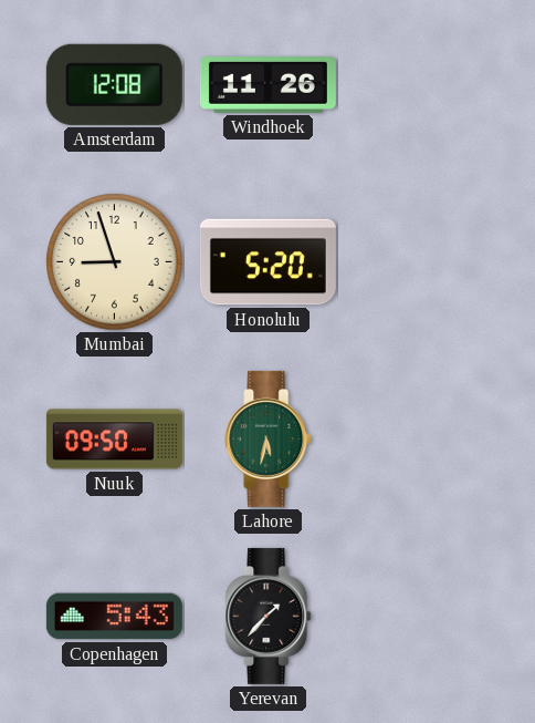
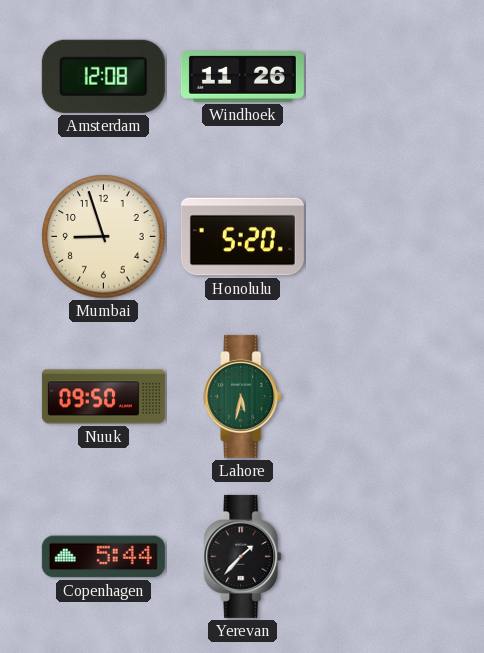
Copenhagen: 5:43 -> 5:44 (103, 557)
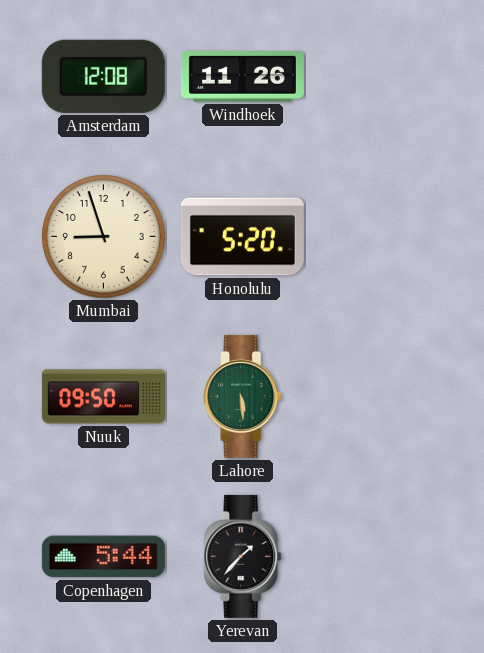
Lahore: 5:32 -> 5:29 (243, 396)
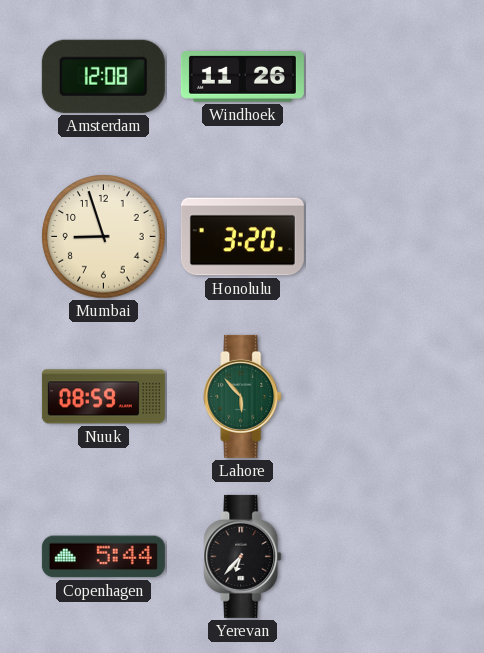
Honolulu: 5:20 -> 3:20 (242, 237)
Nuuk: 09:50 -> 08:59 (103, 397)
Lahore: 5:29 -> 5:53 (243, 396)
Yerevan: 1:37 -> 6:37 (243, 556)
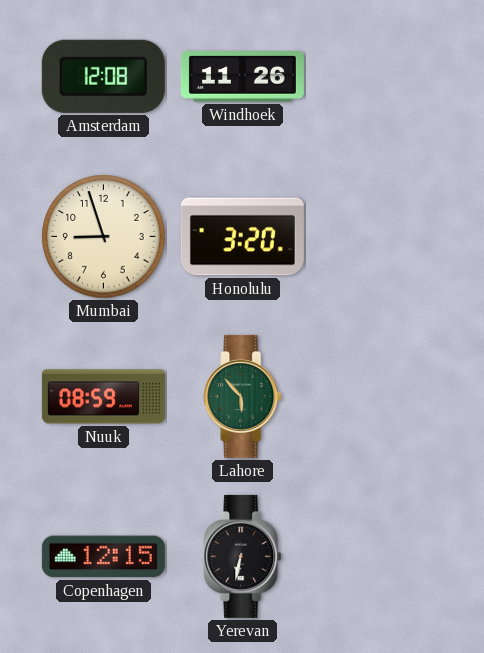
Copenhagen: 5:44 -> 12:15 (103, 557)
Yerevan: 6:37 -> 6:32 (243, 556)
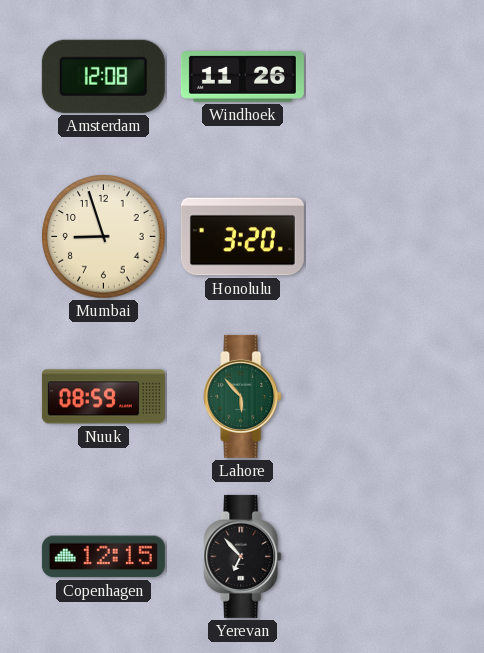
Yerevan: 6:32 -> 6:53 (243, 556)
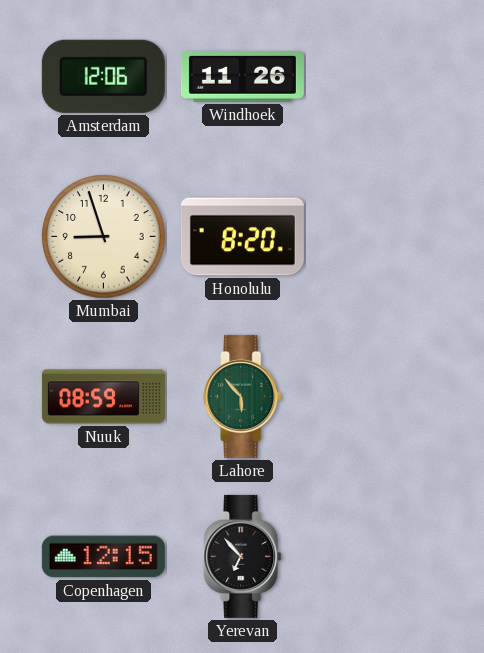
Amsterdam: 12:08 -> 12:06 (103, 76)
Honolulu: 3:20 -> 8:20 (242, 237)
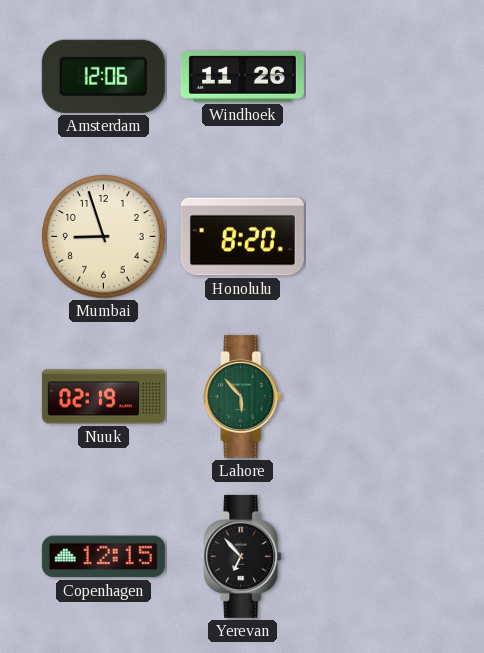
Nuuk: 08:59 -> 02:19 (103, 397)
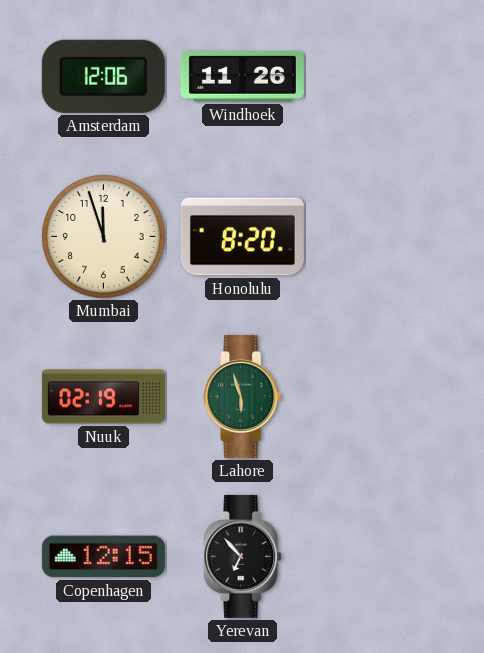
Mumbai: 8:57 -> 11:57 (104, 237)
Lahore: 5:53 -> 5:57 (243, 396)
